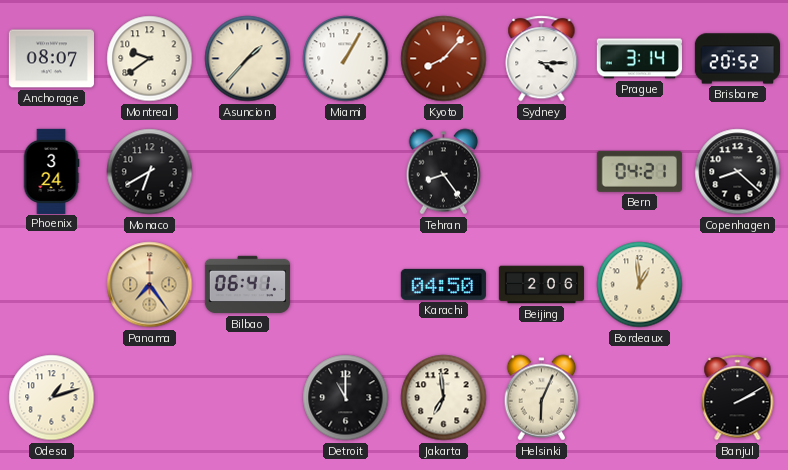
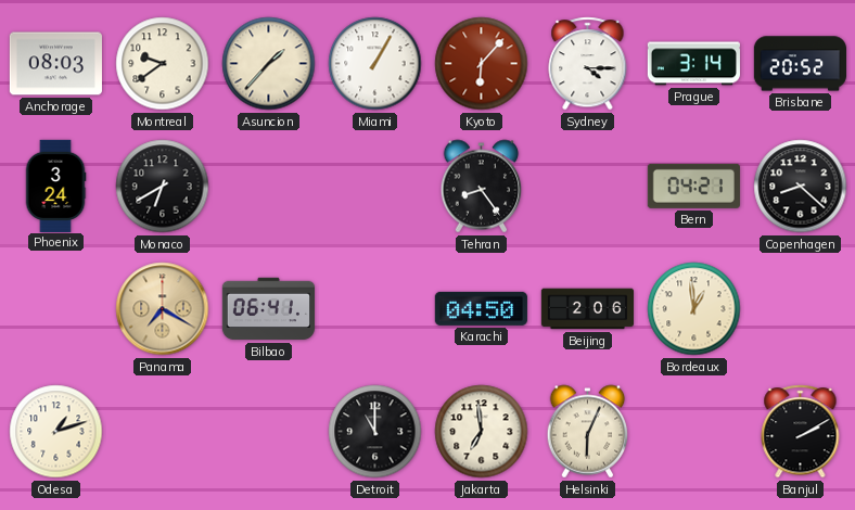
Anchorage: 08:07 -> 08:03 (55, 64)
Kyoto: 8:07 -> 6:07 (482, 64)
Panama: 7:24 -> 7:20 (163, 309)
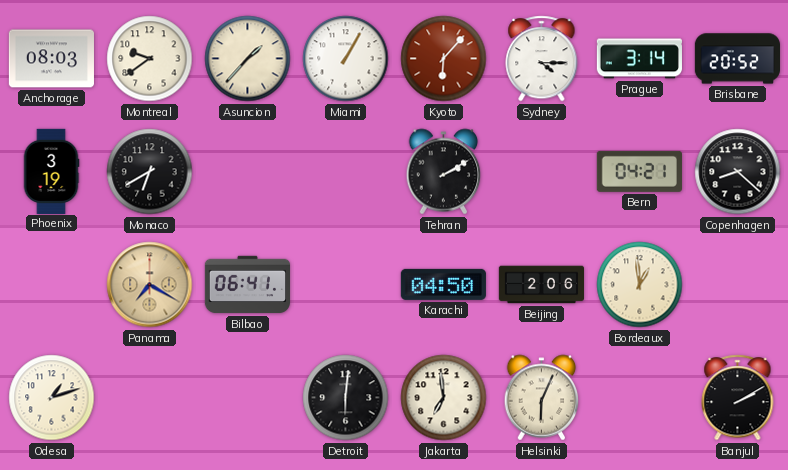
Phoenix: 3:24 -> 3:19 (51, 171)
Tehran: 8:24 -> 2:10 (444, 172)
Detroit: 11:00 -> 6:01 (346, 398)
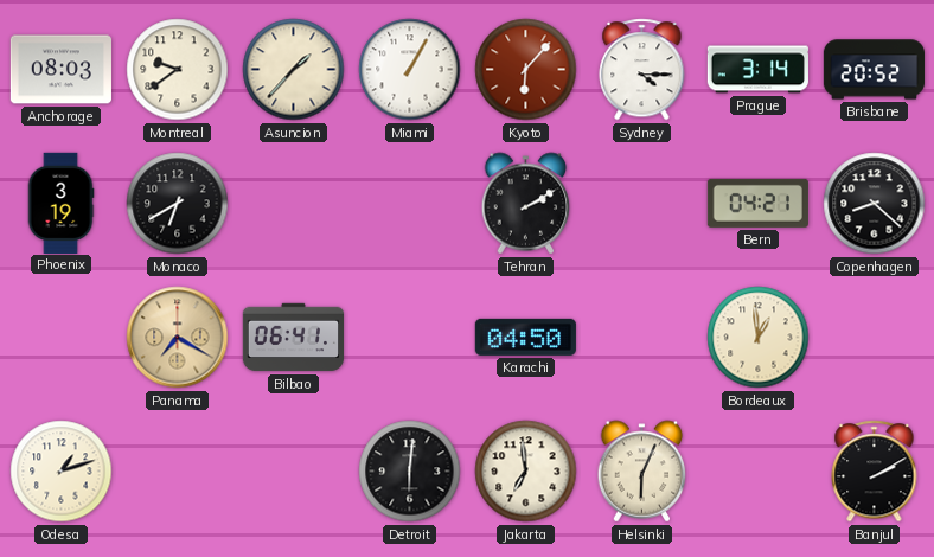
Beijing: 2:06 -> none (541, 285)
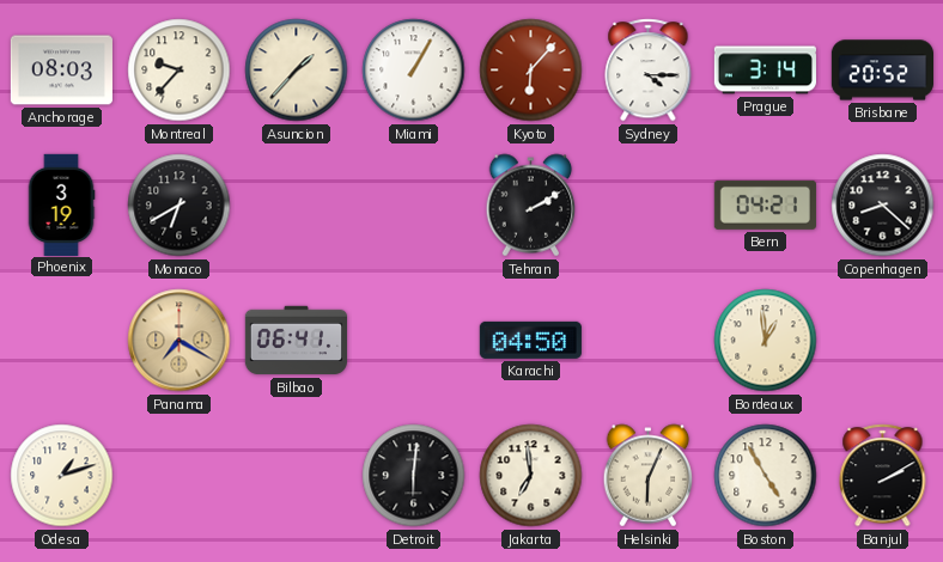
Montreal: 9:39 -> 9:37 (180, 71)
Boston: none -> 4:55 (766, 476)
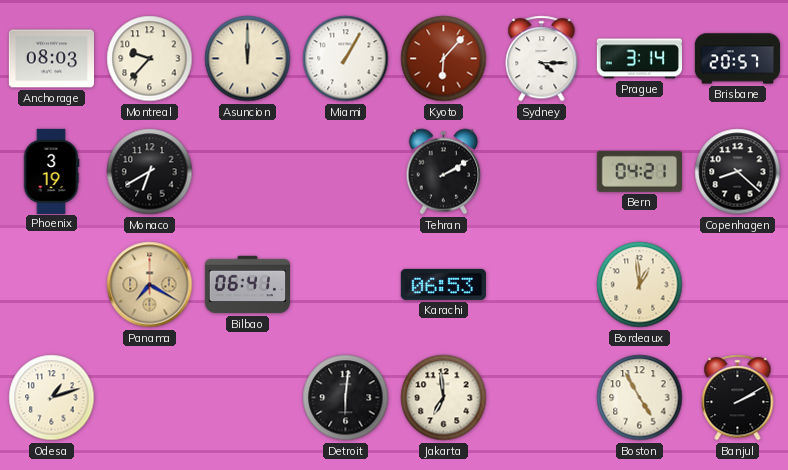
Asuncion: 1:37 -> 12:00 (248, 59)
Brisbane: 20:52 -> 20:57 (737, 59)
Karachi: 04:50 -> 06:53 (443, 284)
Helsinki: 6:04 -> none (649, 476)
